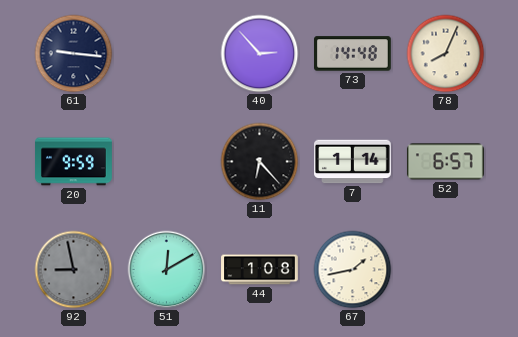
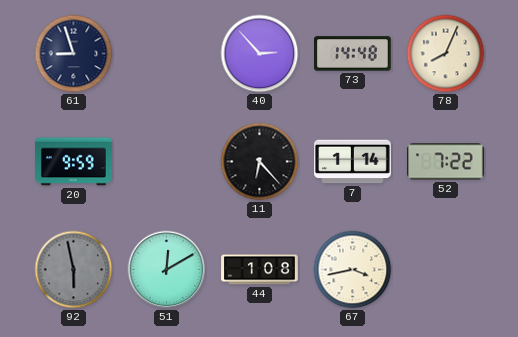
61: 9:16 -> 8:57 (74, 54)
52: 6:57 -> 7:22 (446, 162)
92: 8:58 -> 5:58 (74, 270)
67: 1:43 -> 3:43 (353, 270)
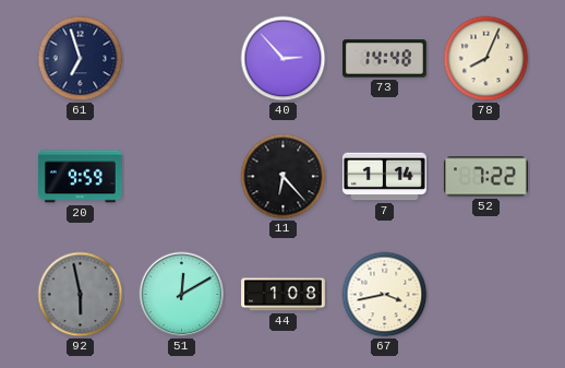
61: 8:57 -> 6:57 (81, 59)
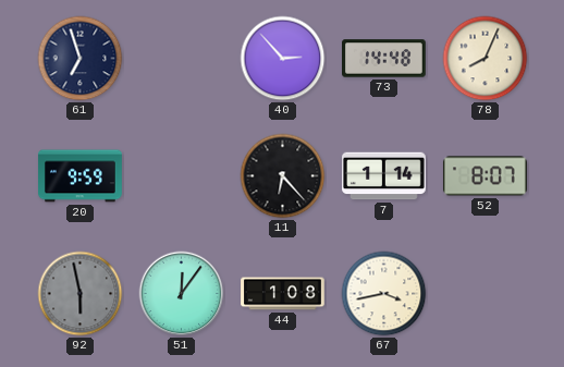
52: 7:22 -> 8:07 (486, 176)
51: 12:10 -> 12:06 (182, 294)
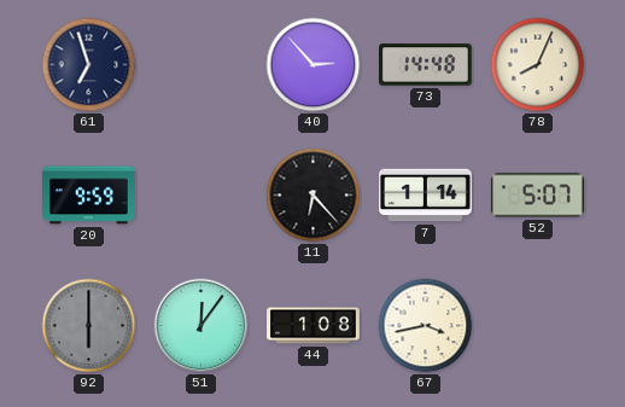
52: 8:07 -> 5:07 (538, 196)
92: 5:58 -> 6:00 (89, 326)
